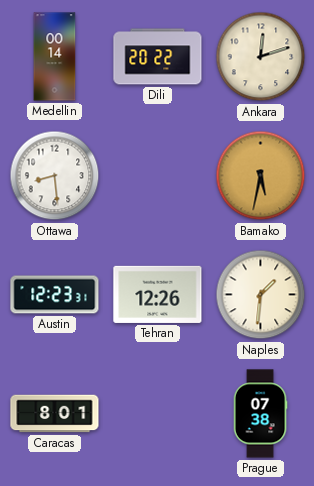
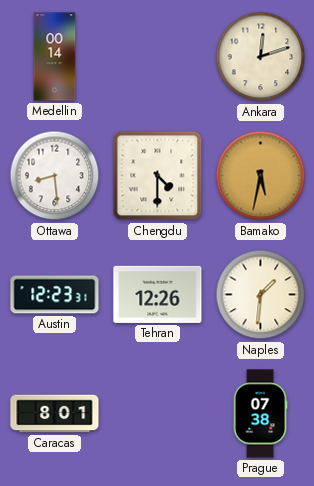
Dili: 20:22 -> none (158, 57)
Chengdu: none -> 4:30 (158, 176)
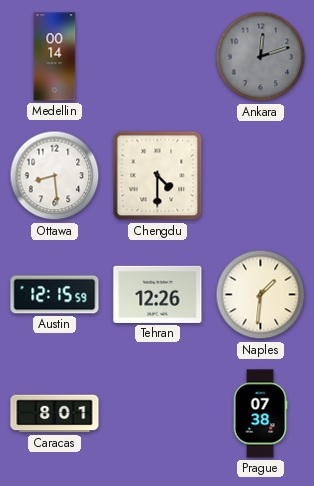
Ankara dial: cream -> grey (261, 57)
Bamako: 5:32 -> none (261, 176)
Austin: 12:23 -> 12:15 (55, 295)
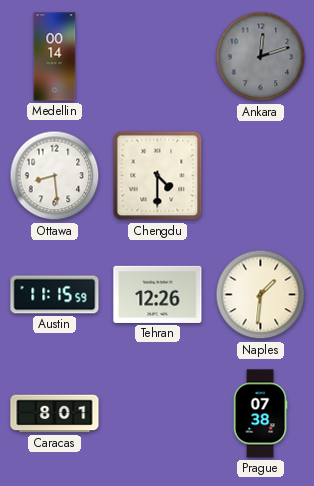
Austin: 12:15 -> 11:15 (55, 295)
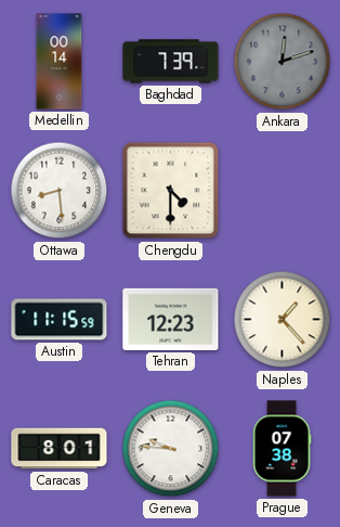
Baghdad: none -> 7:39 (171, 62)
Tehran: 12:26 -> 12:23 (171, 319)
Naples: 1:31 -> 1:23 (283, 320)
Geneva: none -> 9:46 (171, 449)
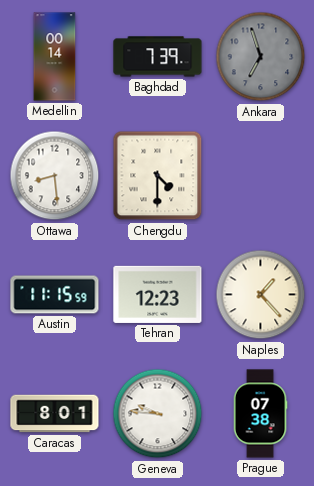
Ankara: 12:12 -> 6:57 (261, 57)
